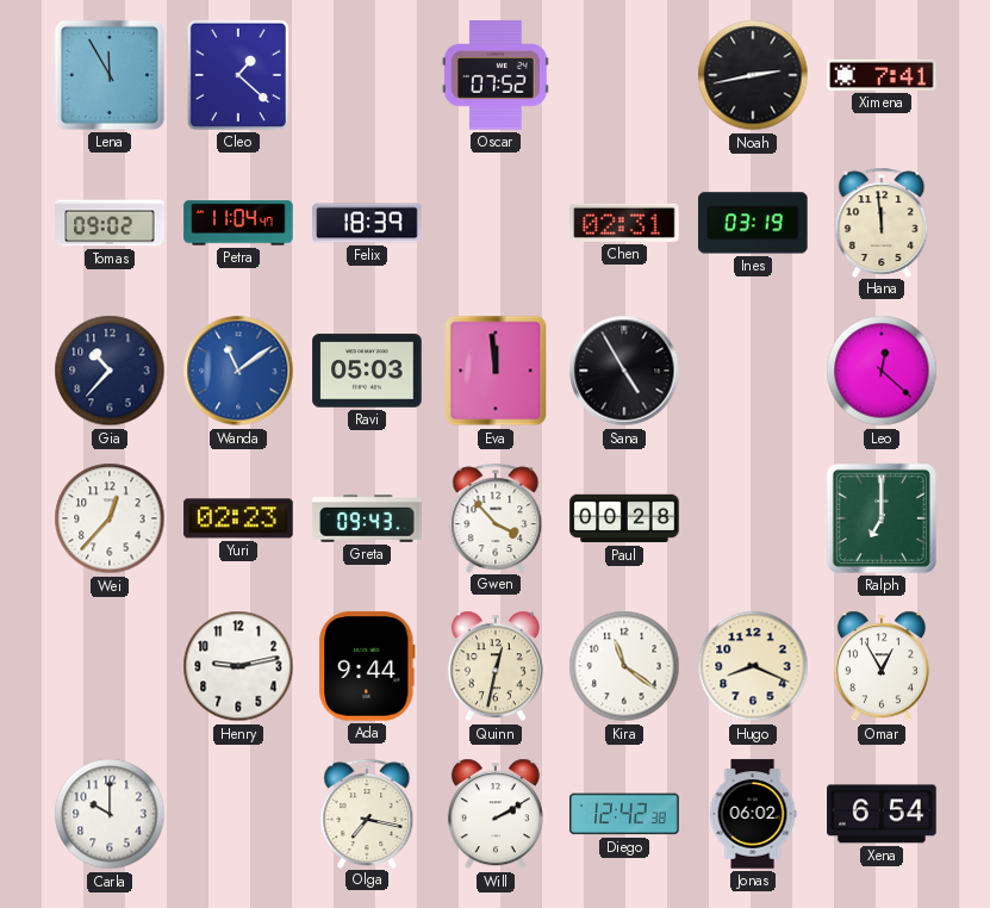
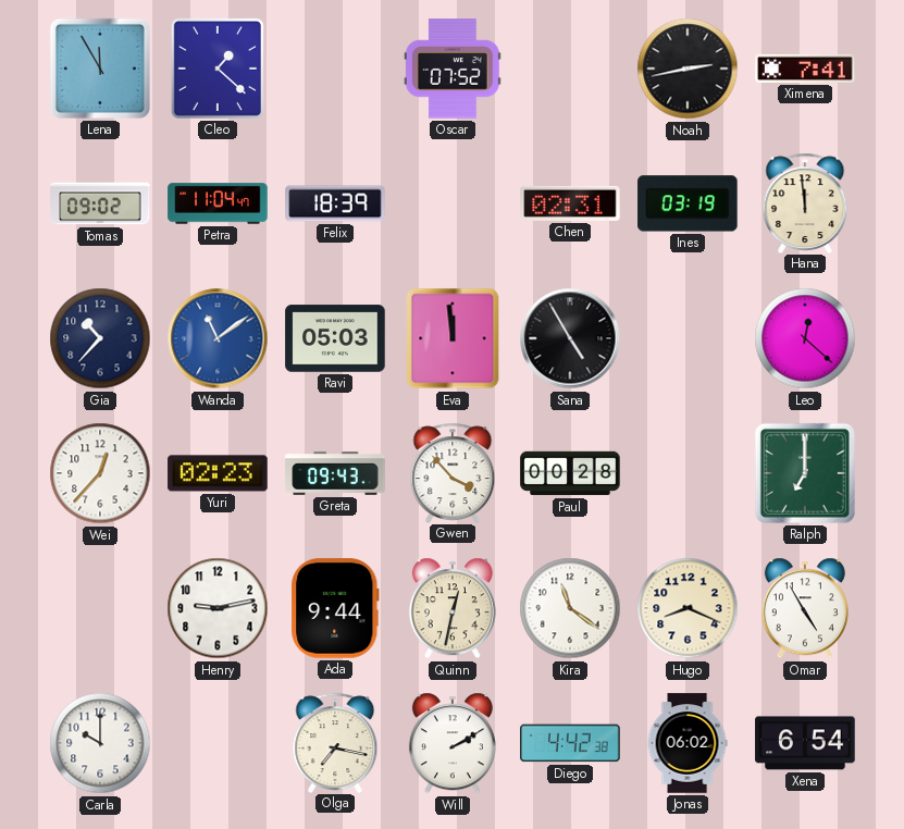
Omar: 12:55 -> 4:55 (805, 608)
Diego: 12:42 -> 4:42 (570, 743)
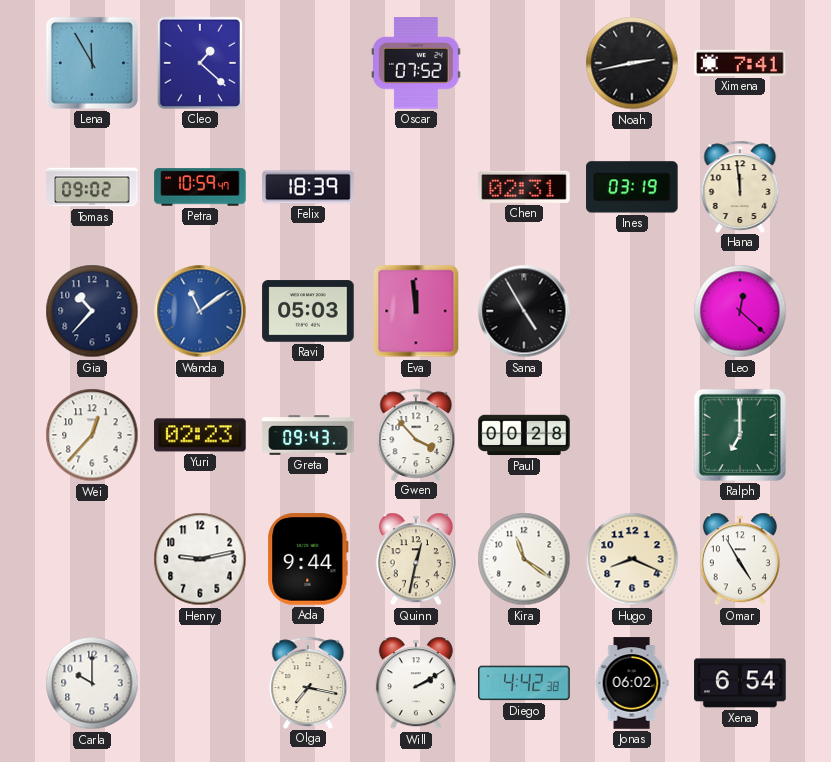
Petra: 11:04 -> 10:59 (200, 187)
